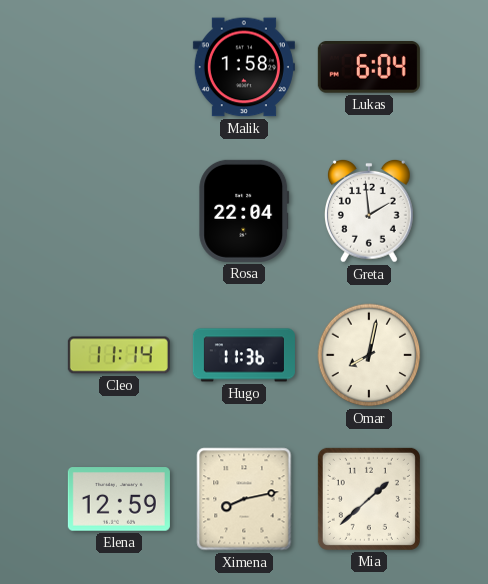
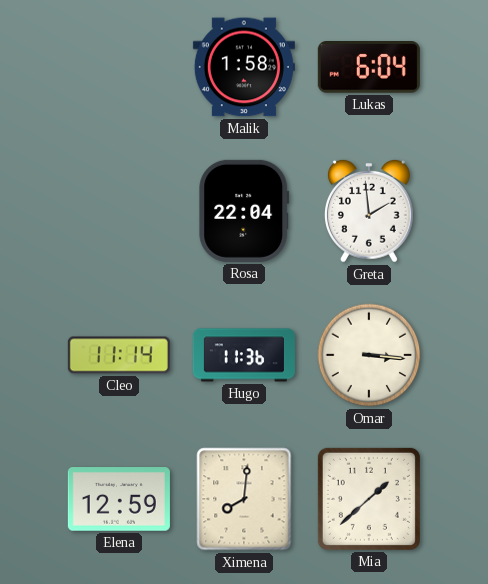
Omar: 8:02 -> 3:16 (369, 355)
Ximena: 8:13 -> 8:01 (244, 499)
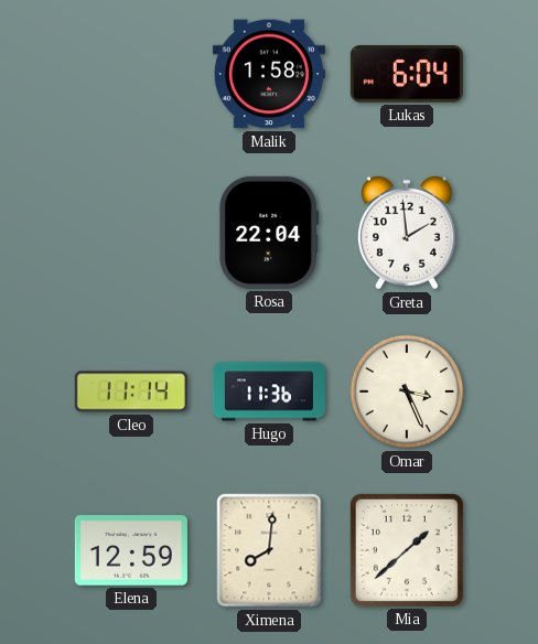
Omar: 3:16 -> 3:26 (407, 391)
